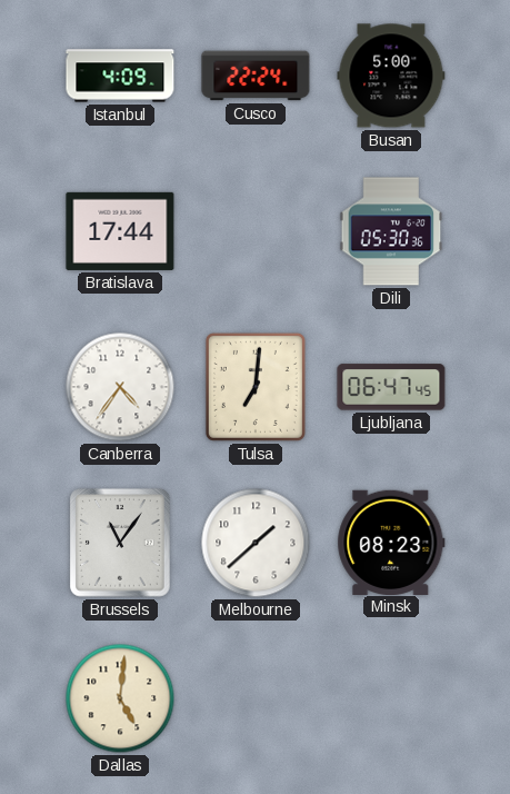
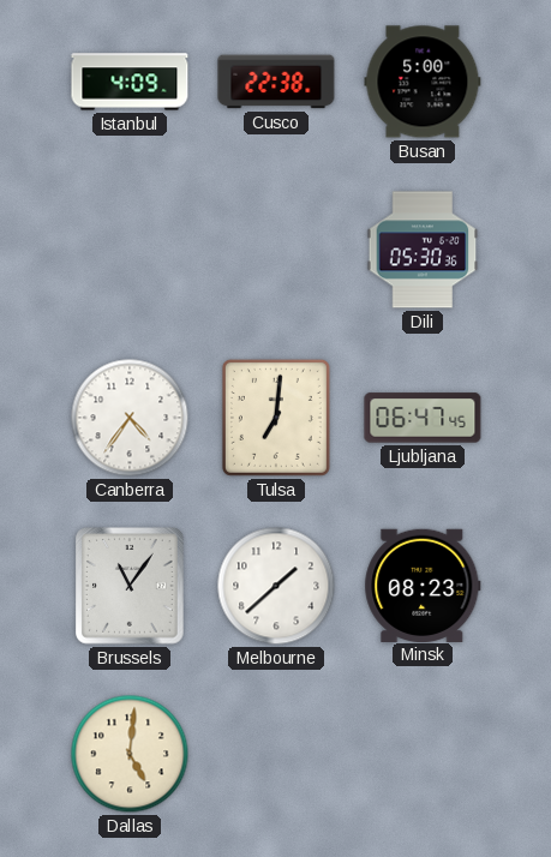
Cusco: 22:24 -> 22:38 (276, 82)
Bratislava: 17:44 -> none (120, 231)
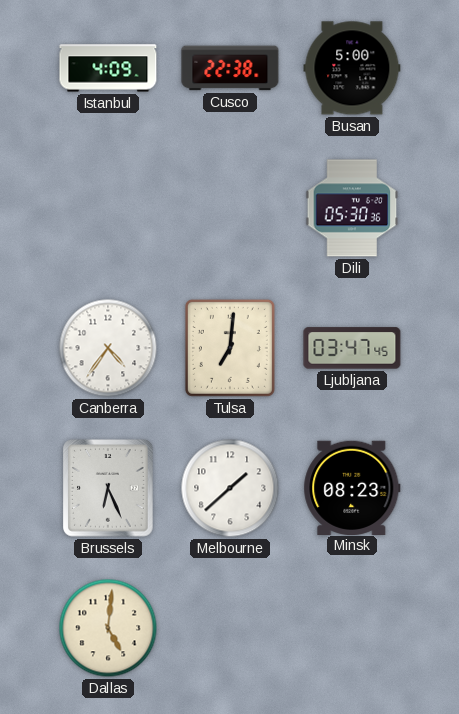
Ljubljana: 06:47 -> 03:47 (352, 348)
Brussels: 11:06 -> 6:26 (109, 488)
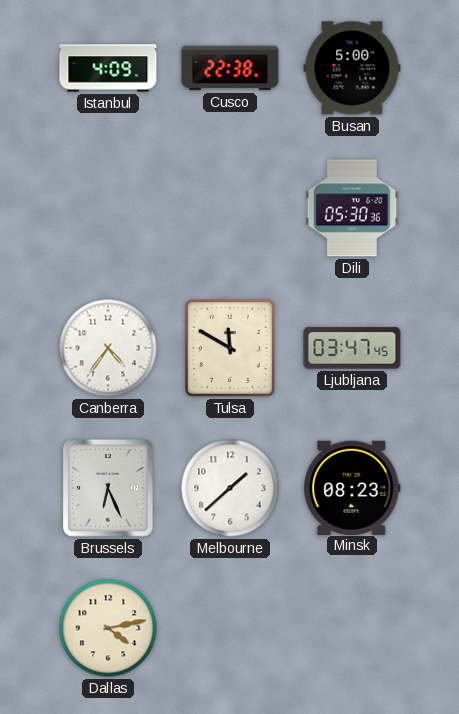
Tulsa: 7:01 -> 11:50 (230, 348)
Dallas: 5:01 -> 4:13 (108, 628)
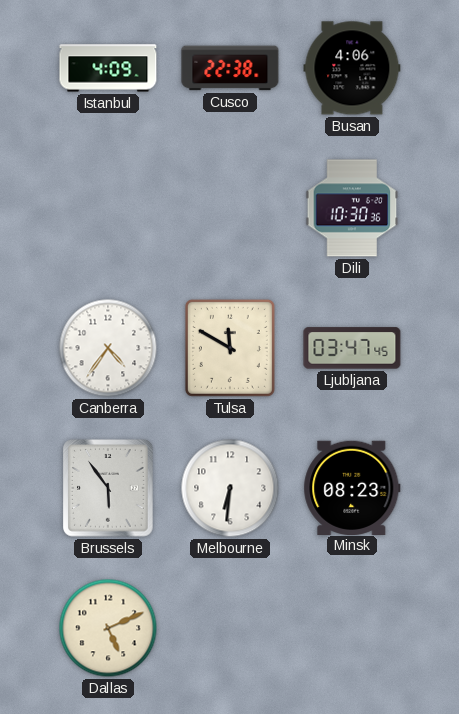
Busan: 5:00 -> 4:06 (352, 68)
Dili: 05:30 -> 10:30 (352, 208)
Brussels: 6:26 -> 5:54 (109, 488)
Melbourne: 1:38 -> 6:31 (230, 488)
Dallas: 4:13 -> 5:11 (108, 628)
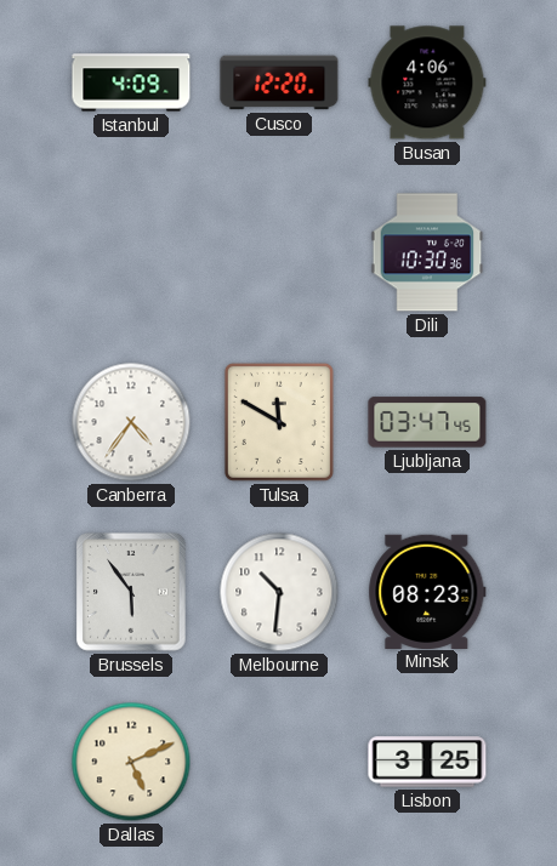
Cusco: 22:38 -> 12:20 (279, 82)
Melbourne: 6:31 -> 10:31 (279, 592)
Lisbon: none -> 3:25 (427, 762)
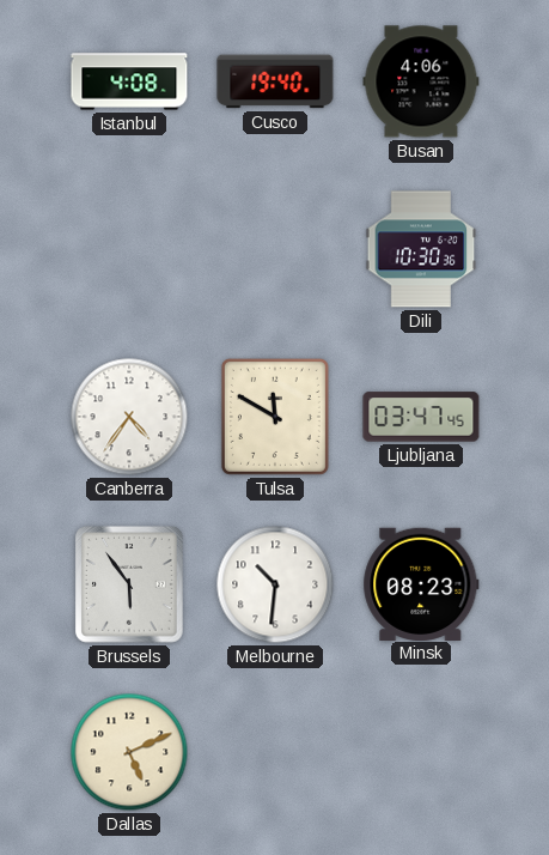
Istanbul: 4:09 -> 4:08 (129, 81)
Cusco: 12:20 -> 19:40 (275, 81)
Lisbon: 3:25 -> none (427, 762)
